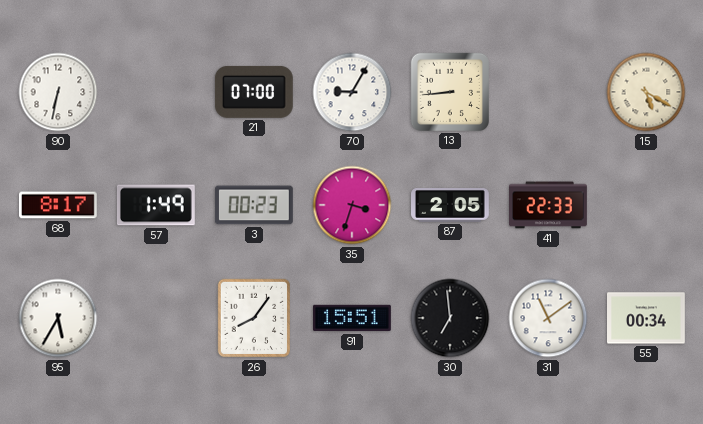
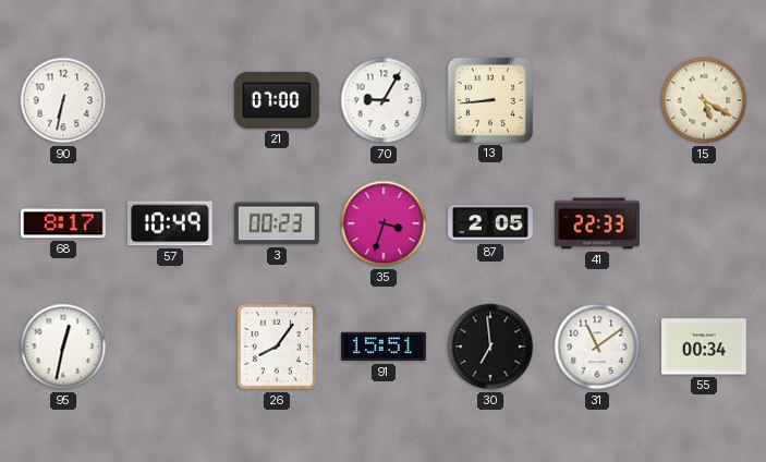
57: 1:49 -> 10:49 (170, 223)
95: 5:35 -> 12:32 (63, 346)
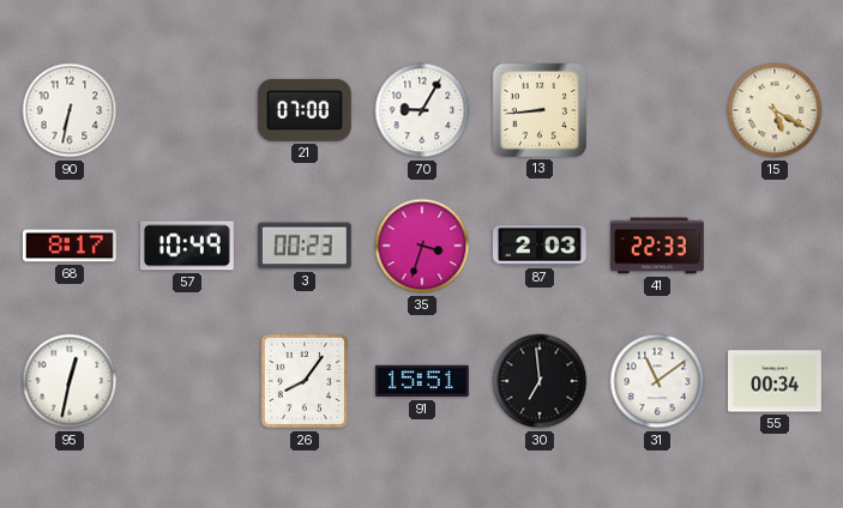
87: 2:05 -> 2:03 (541, 246)
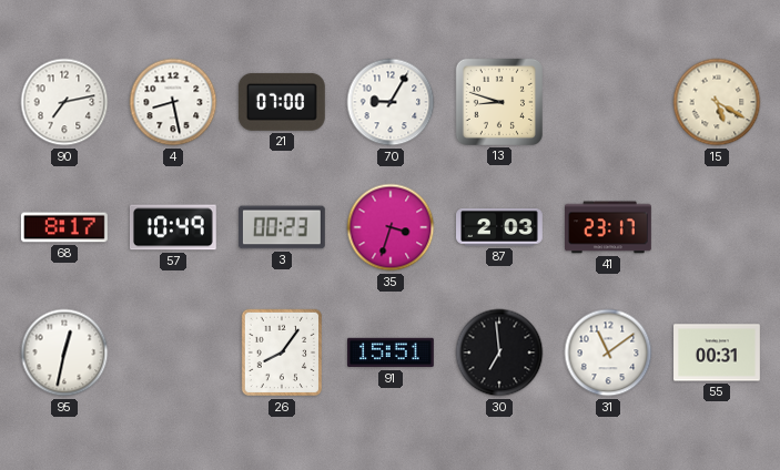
90: 6:32 -> 7:13 (64, 102)
4: none -> 8:28 (173, 102)
13: 8:44 -> 8:48 (499, 102)
41: 22:33 -> 23:17 (609, 227)
55: 00:34 -> 00:31 (718, 352)
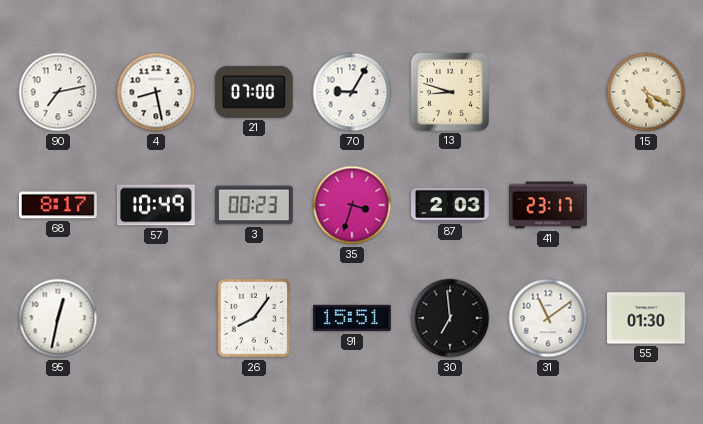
55: 00:31 -> 01:30 (647, 318)
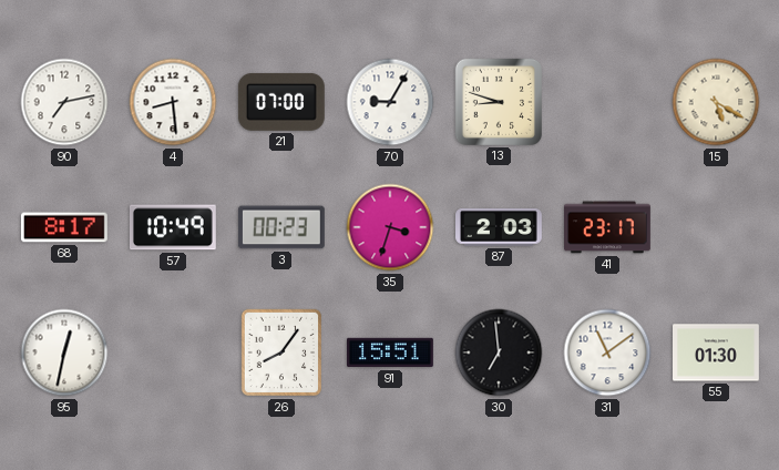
4: 8:28 -> 8:29 (173, 102)
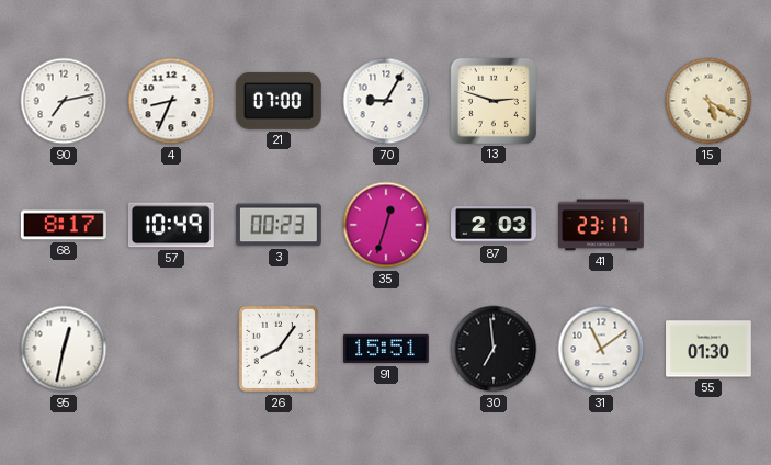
4: 8:29 -> 8:34 (171, 101)
13: 8:48 -> 2:48 (494, 101)
35: 3:33 -> 12:33 (386, 225)
